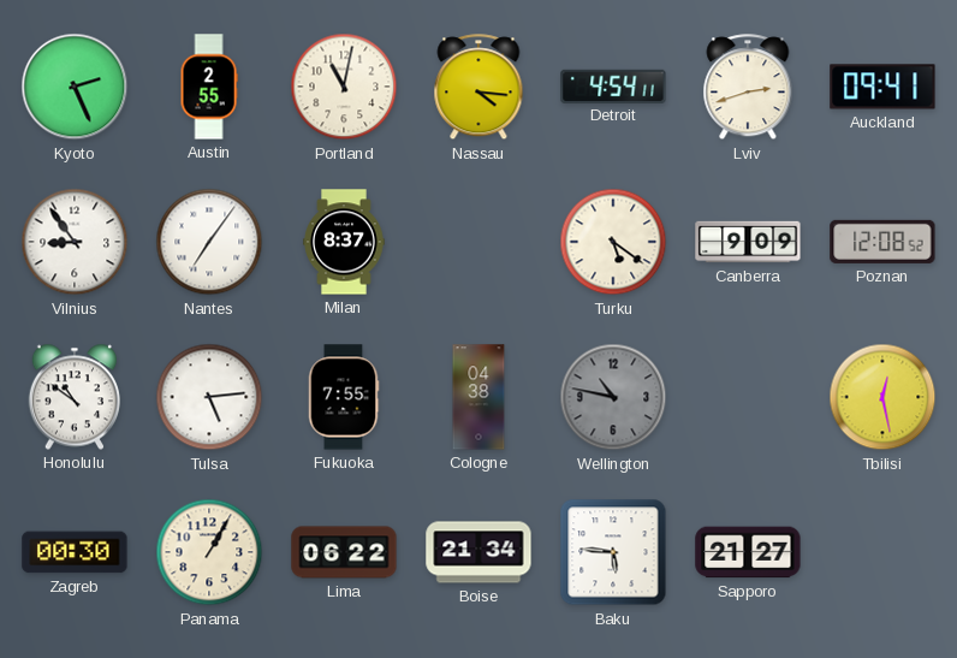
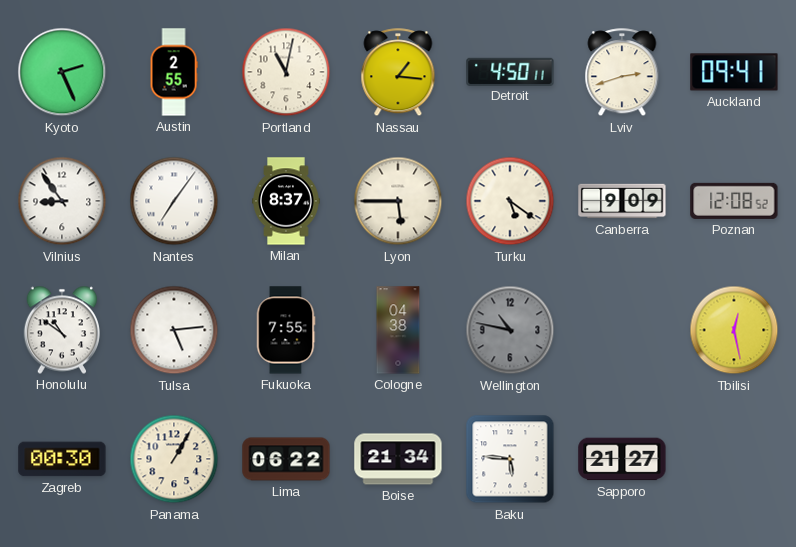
Nassau: 4:16 -> 1:16 (398, 73)
Detroit: 4:54 -> 4:50 (510, 71)
Lyon: none -> 5:45 (398, 201)
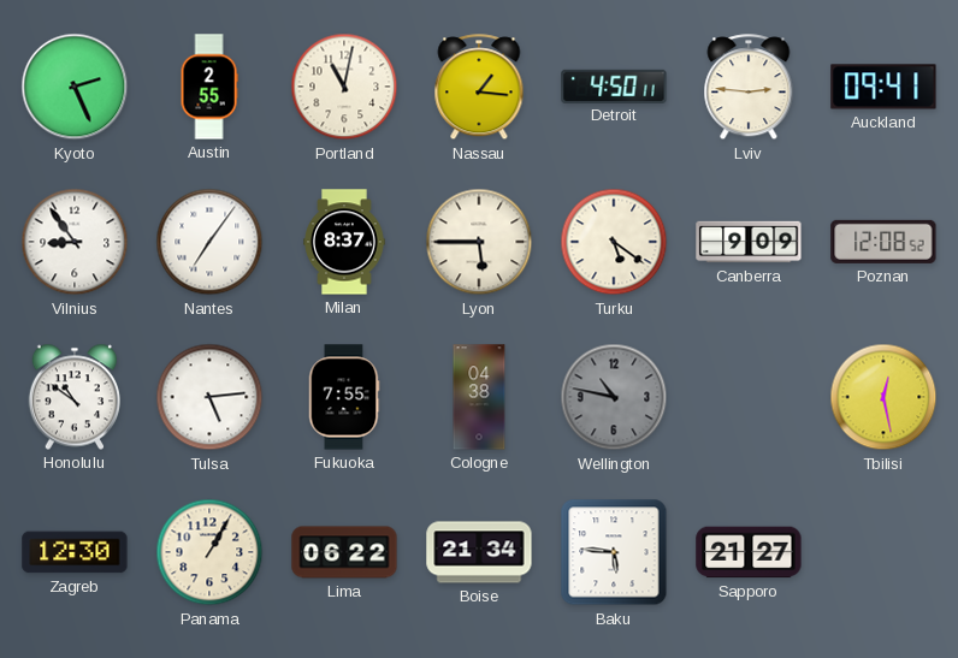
Lviv: 2:42 -> 2:46 (749, 88)
Zagreb: 00:30 -> 12:30 (75, 552)
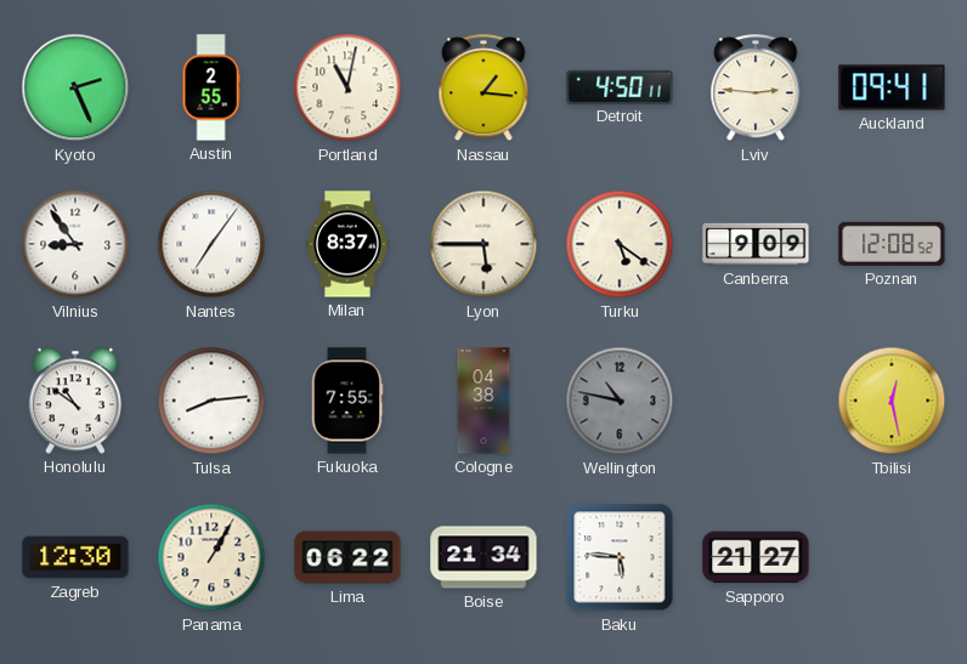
Tulsa: 5:14 -> 8:14 (211, 401)
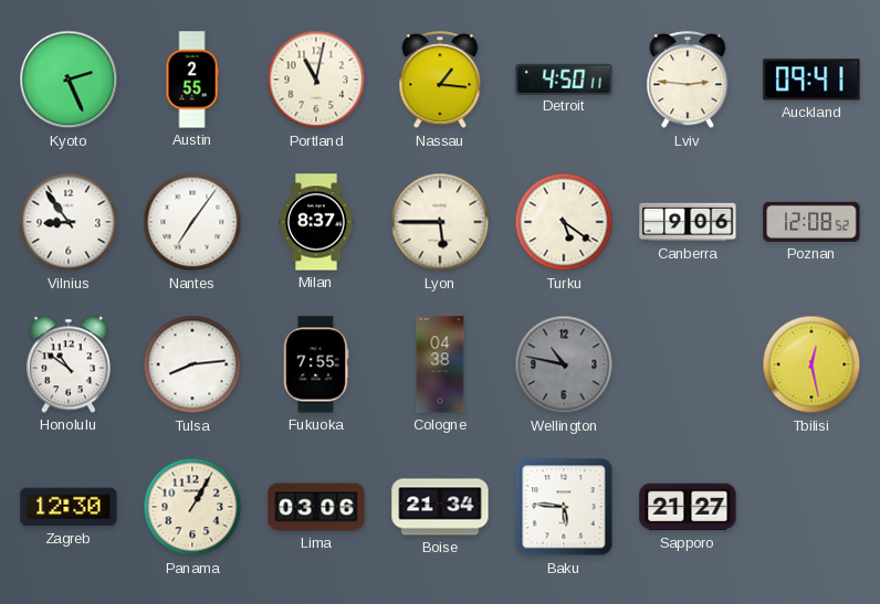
Canberra: 9:09 -> 9:06 (688, 222)
Lima: 06:22 -> 03:06 (316, 507)
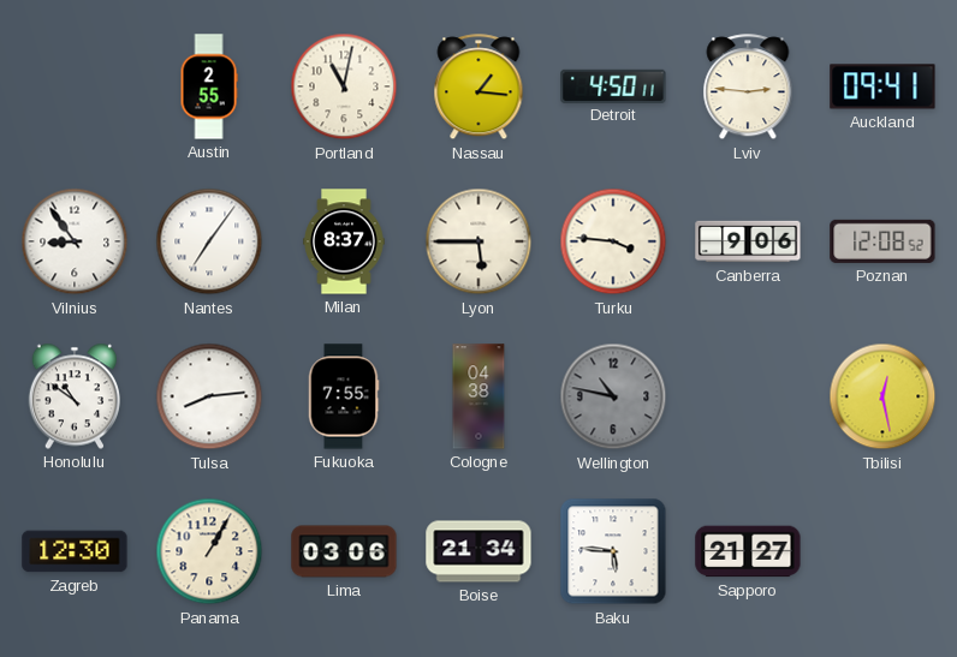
Kyoto: 2:26 -> none (69, 80)
Turku: 5:21 -> 3:46 (613, 241)
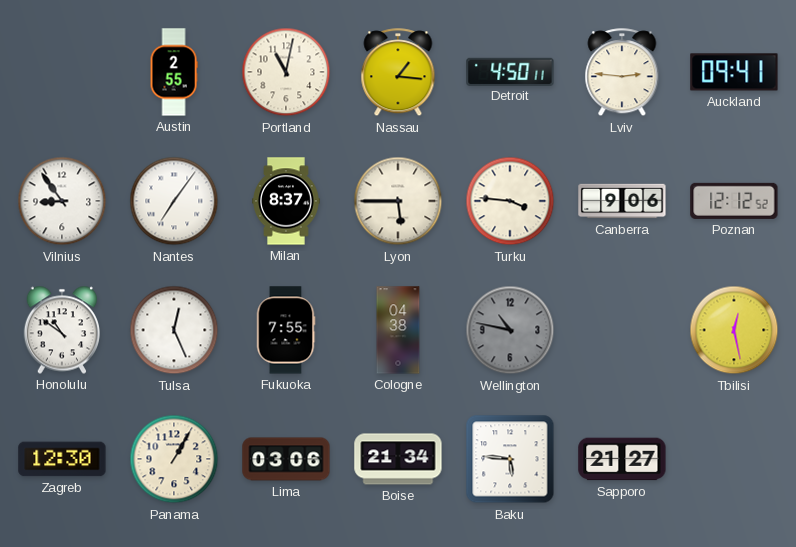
Poznan: 12:08 -> 12:12 (734, 201)
Tulsa: 8:14 -> 12:26 (174, 330)
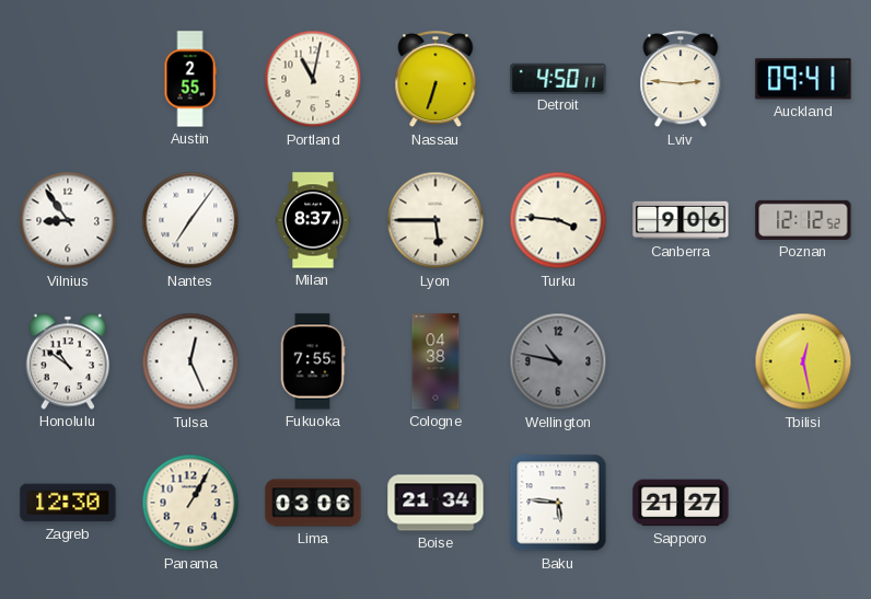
Nassau: 1:16 -> 6:33 (436, 80)
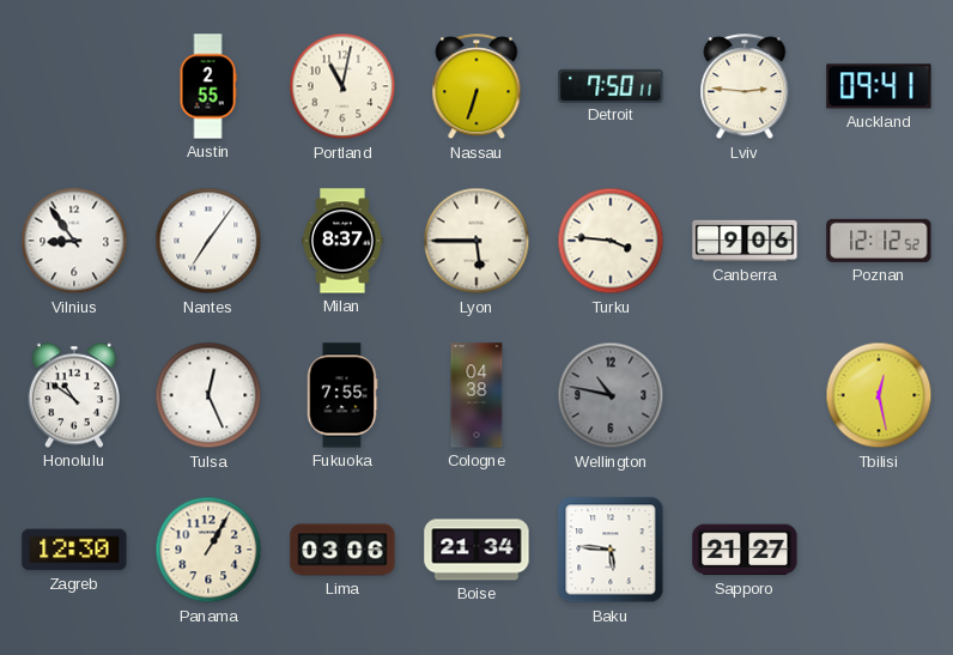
Detroit: 4:50 -> 7:50 (611, 85)
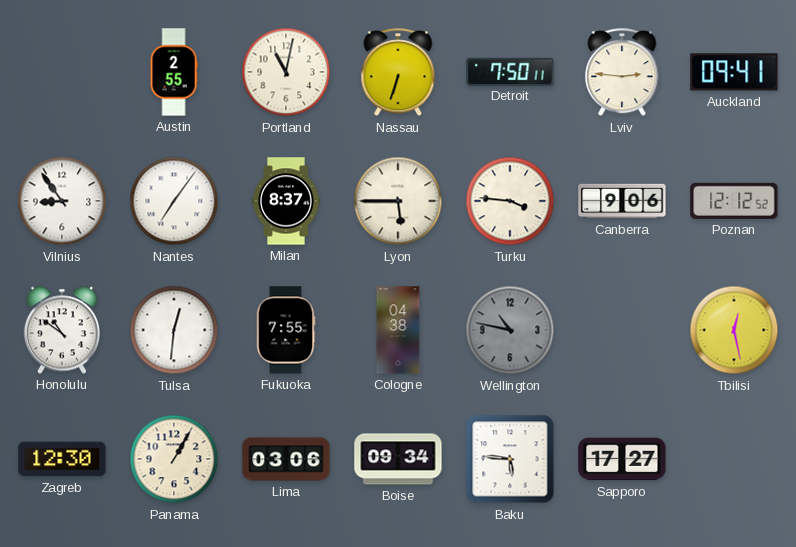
Tulsa: 12:26 -> 12:31 (174, 330)
Boise: 21:34 -> 09:34 (398, 459)
Sapporo: 21:27 -> 17:27 (622, 459)
